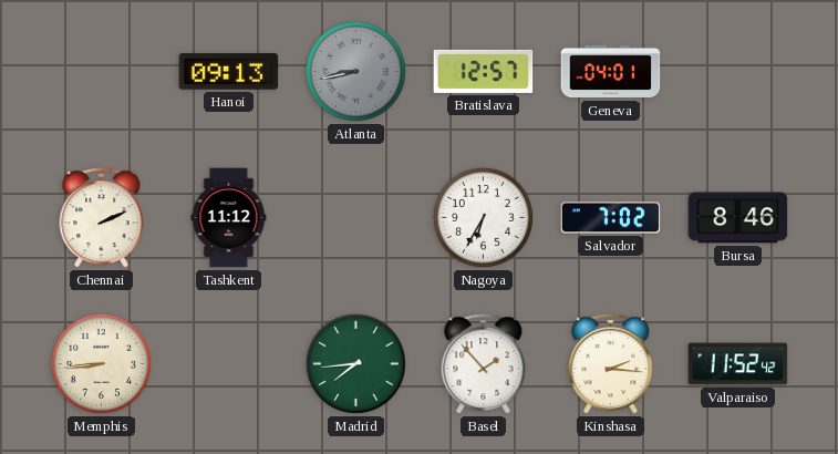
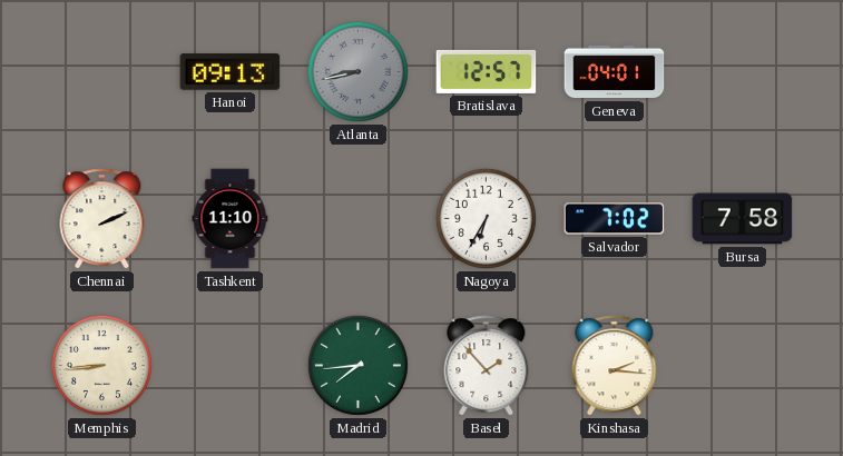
Tashkent: 11:12 -> 11:10 (231, 219)
Bursa: 8:46 -> 7:58 (743, 219)
Valparaiso: 11:52 -> none (738, 364)
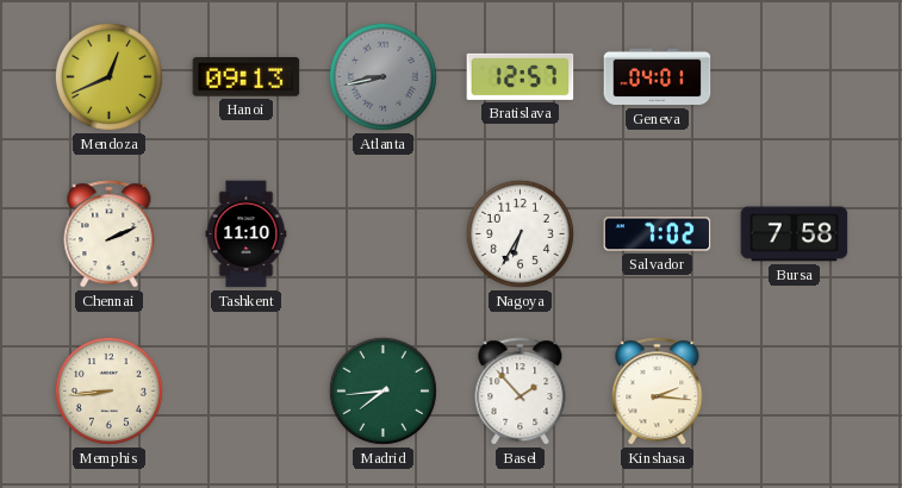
Mendoza: none -> 12:41 (108, 76)
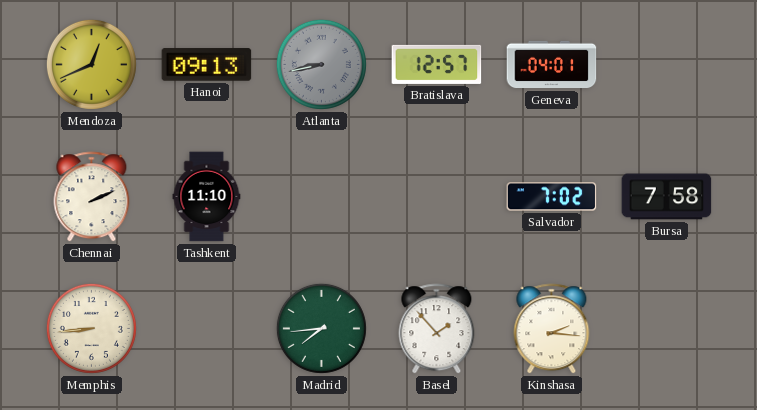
Nagoya: 6:35 -> none (520, 233)
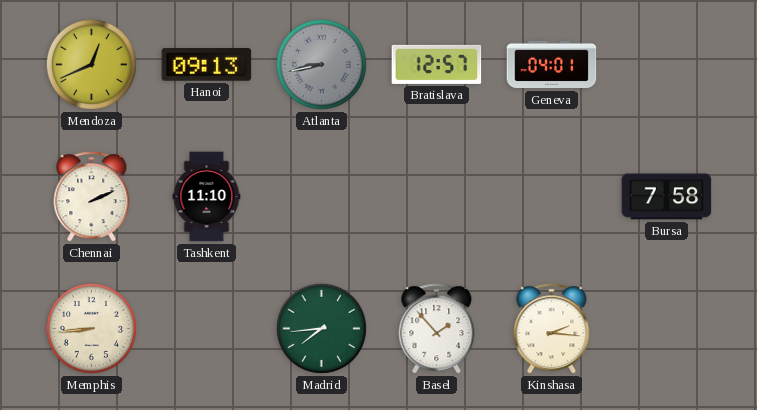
Salvador: 7:02 -> none (552, 197)
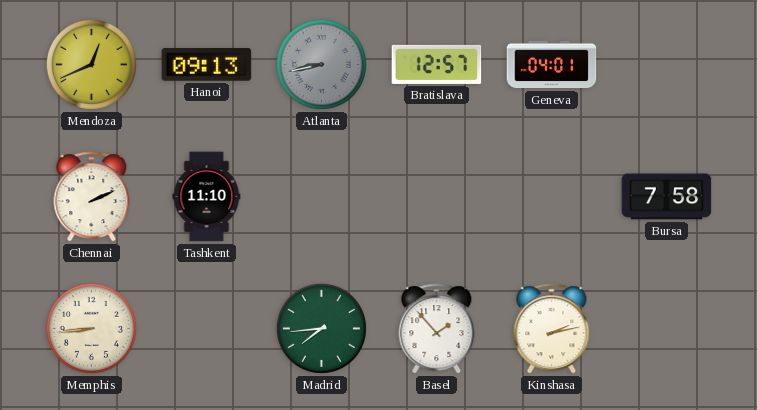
Kinshasa: 2:16 -> 2:13 (552, 329)
